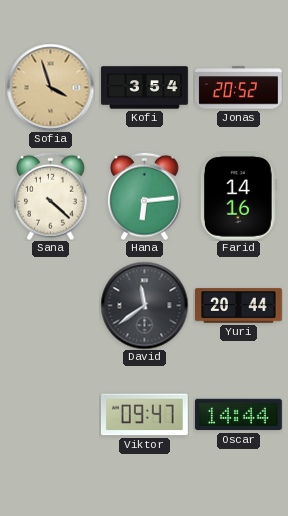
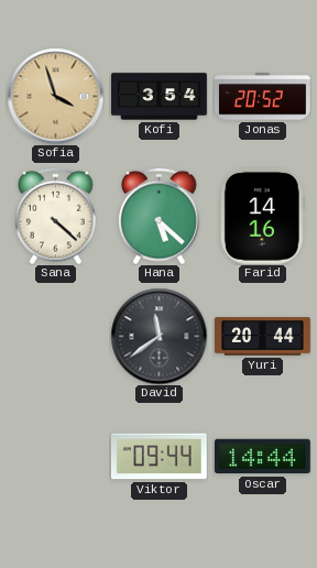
Hana: 6:14 -> 5:22 (160, 216)
Viktor: 09:47 -> 09:44 (158, 457)
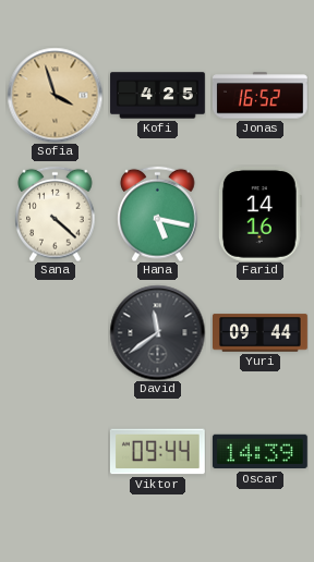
Kofi: 3:54 -> 4:25 (158, 96)
Jonas: 20:52 -> 16:52 (261, 96)
Hana: 5:22 -> 5:17 (158, 213)
Yuri: 20:44 -> 09:44 (261, 333)
Oscar: 14:44 -> 14:39 (259, 452)
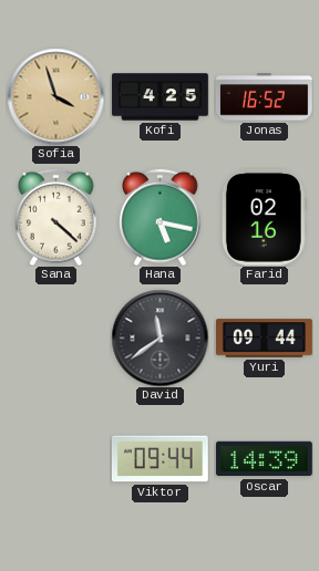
Farid: 14:16 -> 02:16 (264, 217)
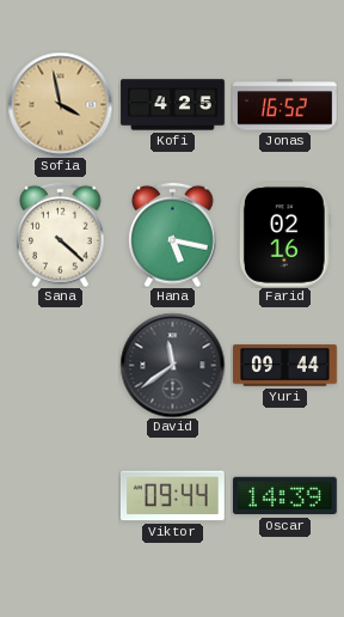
Sofia: 3:57 -> 3:58 (60, 104)
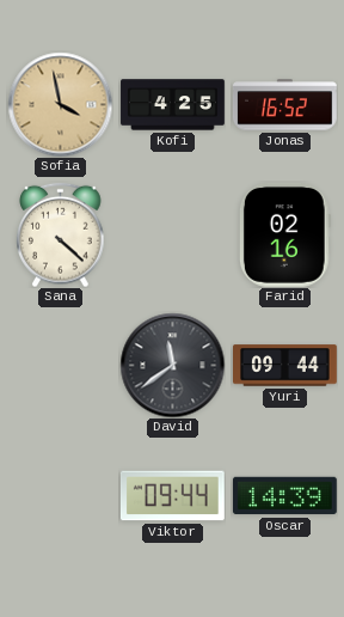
Hana: 5:17 -> none (173, 234)
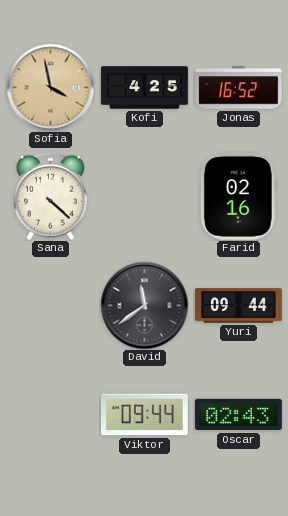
Oscar: 14:39 -> 02:43 (238, 415)
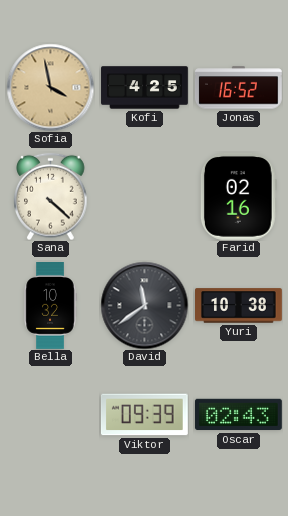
Bella: none -> 10:32 (50, 306)
Yuri: 09:44 -> 10:38 (239, 306)
Viktor: 09:44 -> 09:39 (144, 415)
